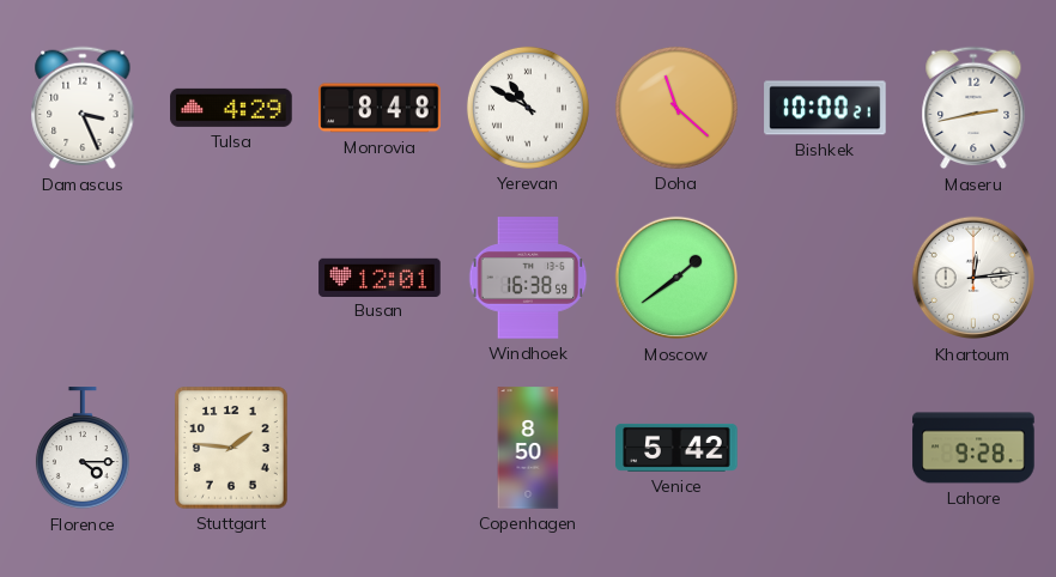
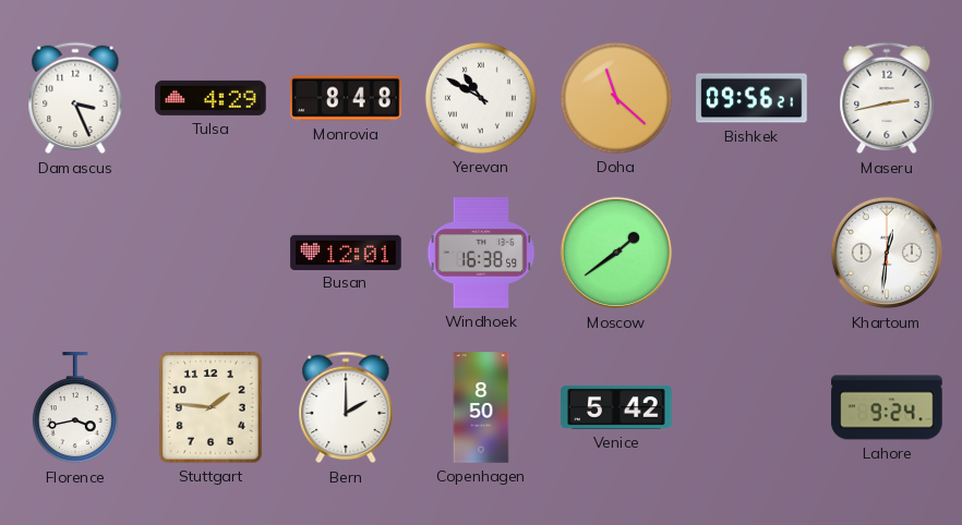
Bishkek: 10:00 -> 09:56 (751, 98)
Khartoum: 12:14 -> 12:31 (887, 253)
Florence: 4:15 -> 3:43 (75, 408)
Bern: none -> 2:00 (346, 407)
Lahore: 9:28 -> 9:24 (887, 407)
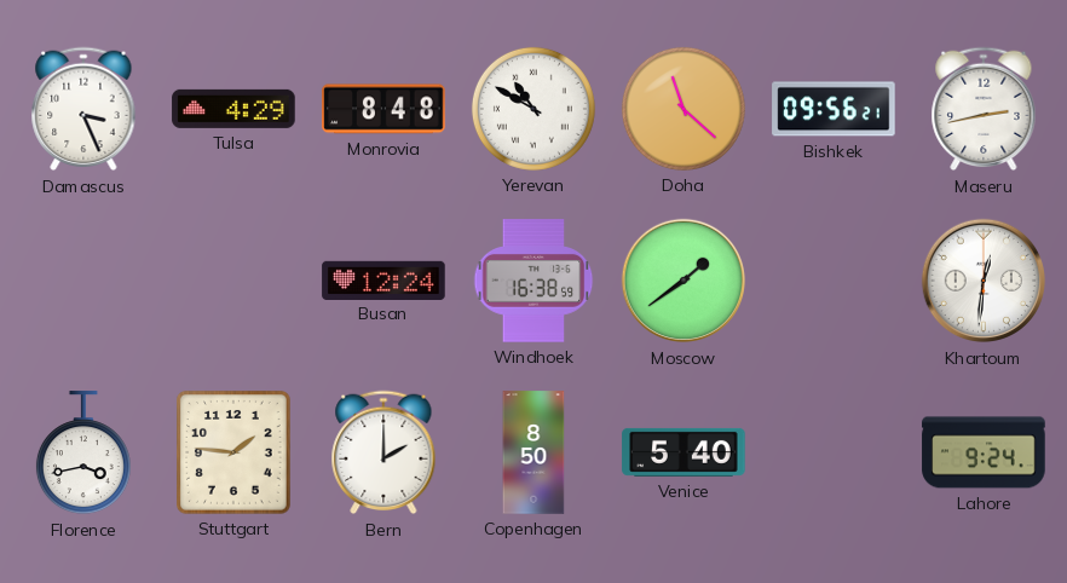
Busan: 12:01 -> 12:24 (383, 279)
Venice: 5:42 -> 5:40 (684, 452)
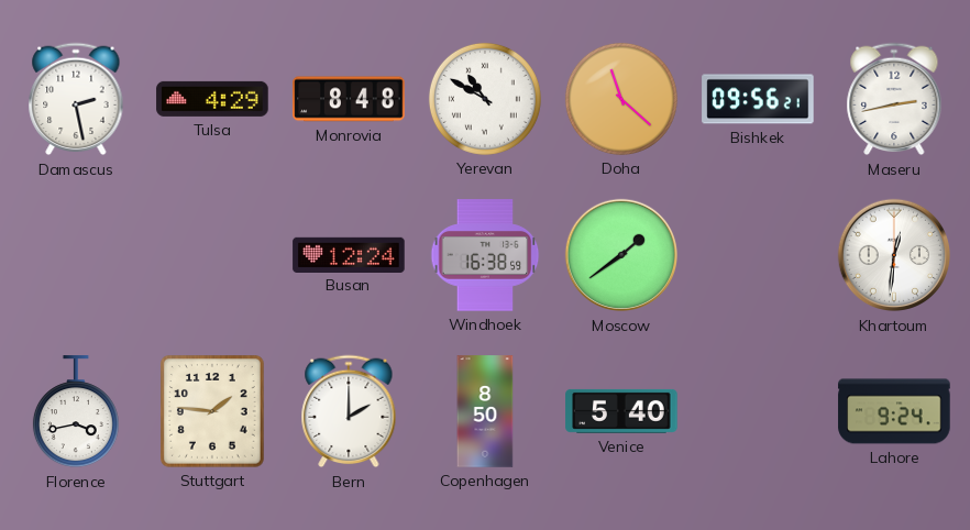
Damascus: 3:26 -> 2:28 (76, 99)
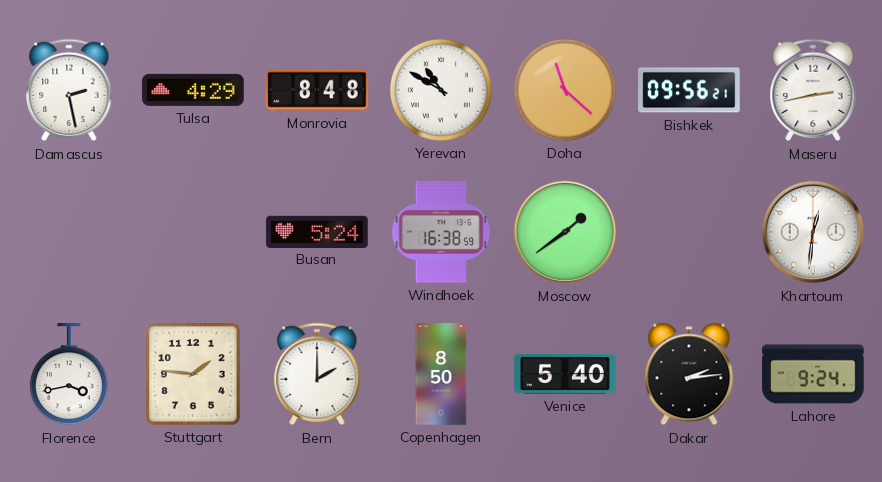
Busan: 12:24 -> 5:24 (317, 231)
Dakar: none -> 2:14 (689, 374)
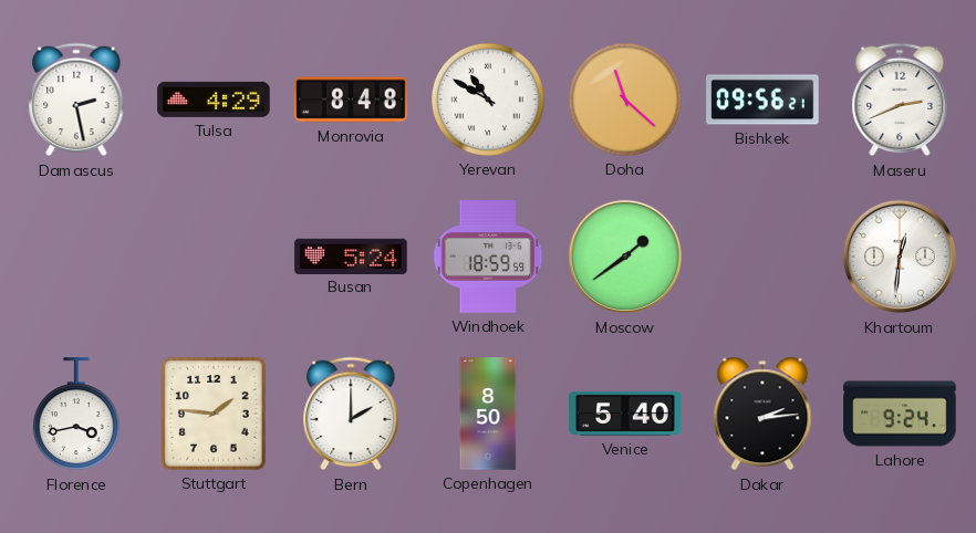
Maseru: 2:43 -> 2:41 (900, 100)
Windhoek: 16:38 -> 18:59 (488, 257)
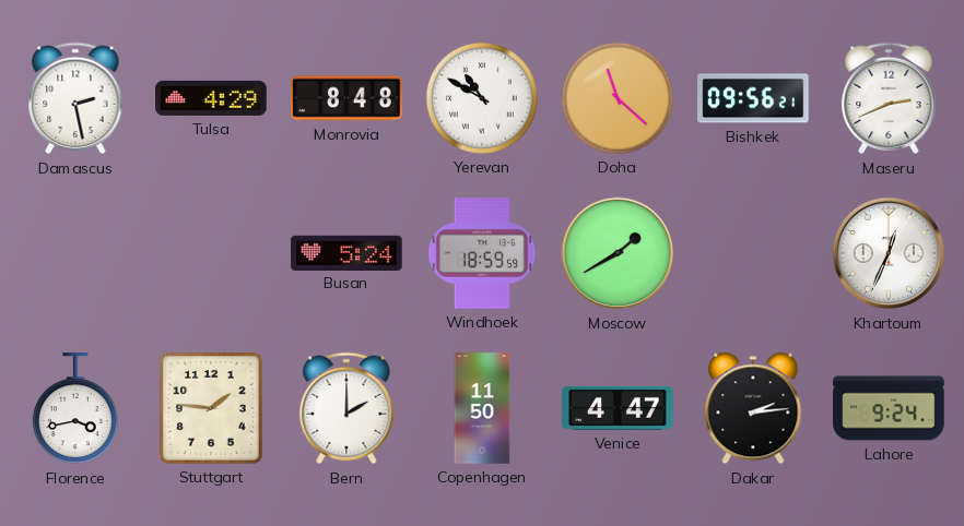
Moscow: 1:39 -> 1:40 (618, 253)
Khartoum: 12:31 -> 12:34 (889, 253)
Copenhagen: 8:50 -> 11:50 (482, 408)
Venice: 5:40 -> 4:47 (618, 408)
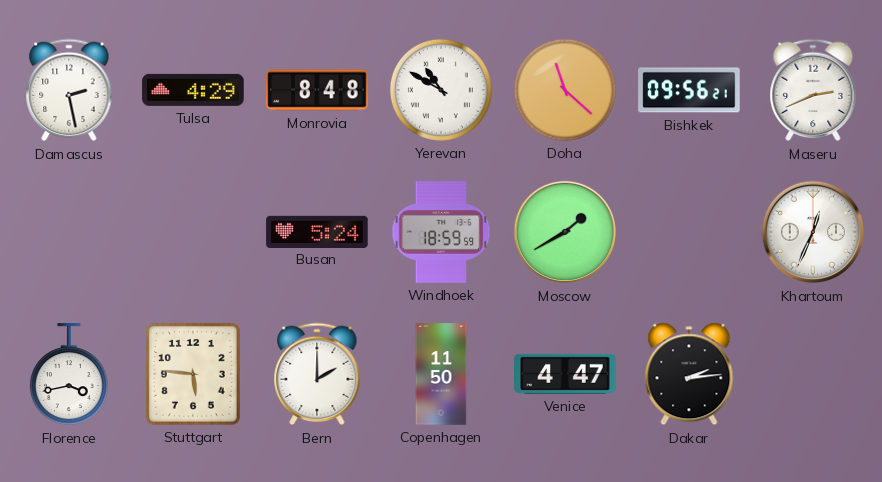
Stuttgart: 1:46 -> 5:46 (194, 375)
Lahore: 9:24 -> none (889, 408)
